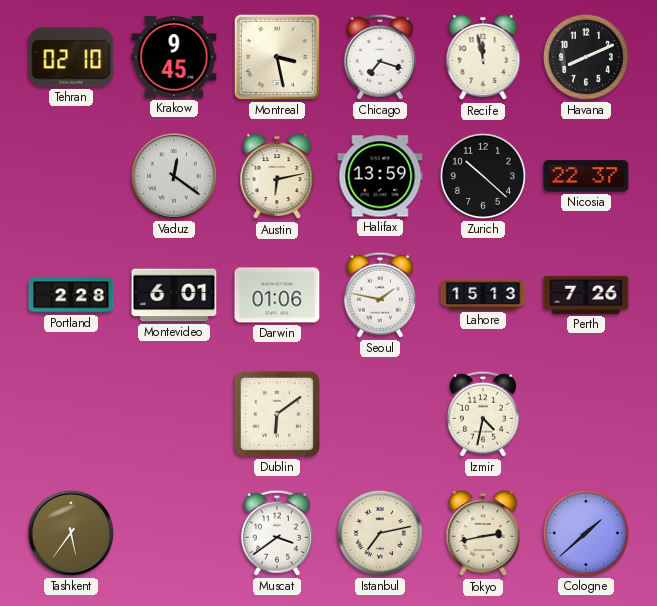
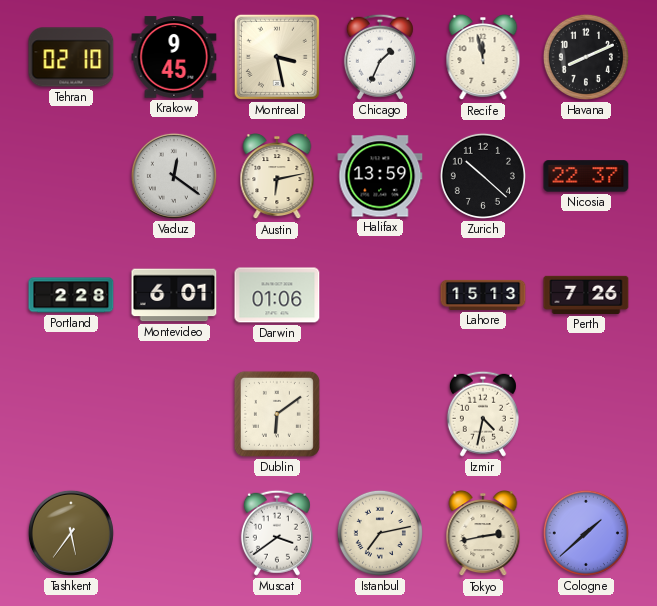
Chicago: 7:18 -> 1:34 (380, 57)
Seoul: 1:47 -> none (380, 295)
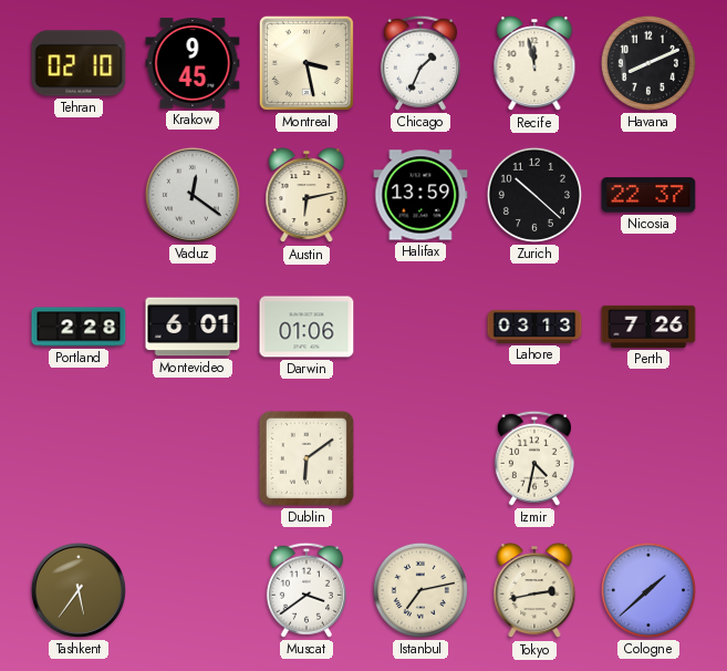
Lahore: 15:13 -> 03:13 (534, 327)
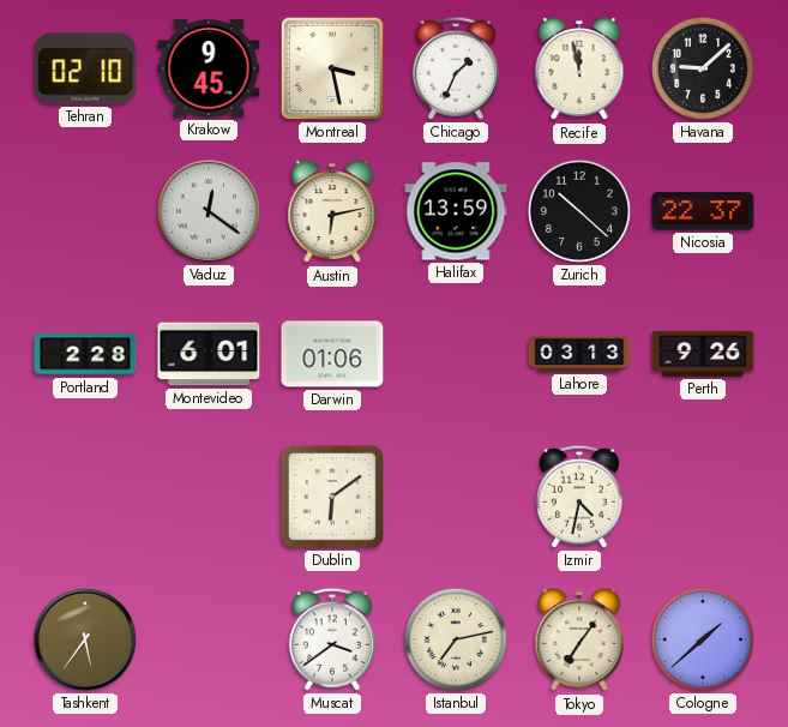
Havana: 8:11 -> 9:08 (703, 68)
Perth: 7:26 -> 9:26 (703, 354)
Tokyo: 2:43 -> 7:06 (579, 641)
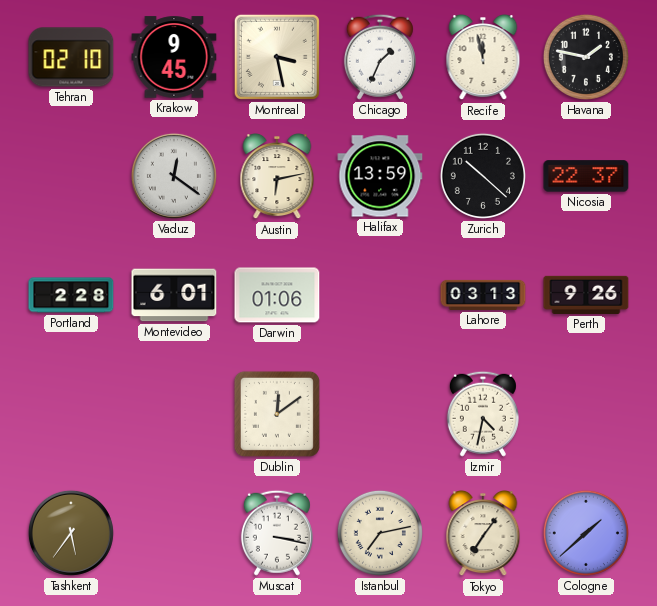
Havana: 9:08 -> 1:47 (586, 57)
Dublin: 6:09 -> 12:09 (277, 414)
Muscat: 3:39 -> 3:17 (277, 533)
